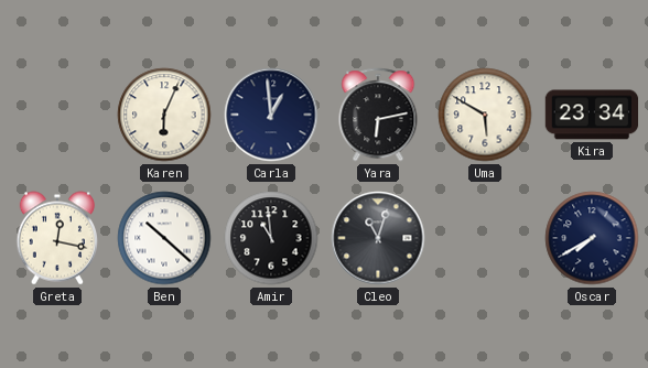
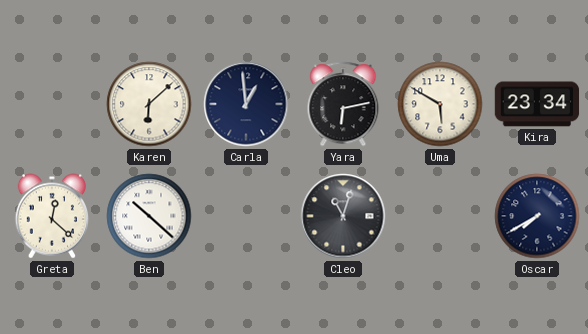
Karen: 6:04 -> 6:08 (149, 104)
Greta: 12:17 -> 12:22 (51, 216)
Amir: 10:59 -> none (271, 238)
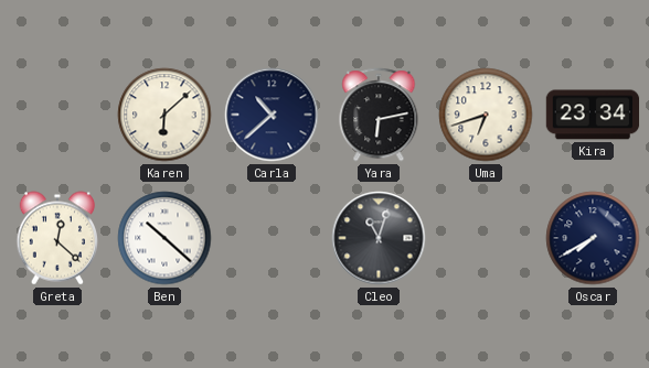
Carla: 12:59 -> 10:38 (272, 115)
Uma: 5:50 -> 6:42 (486, 115)
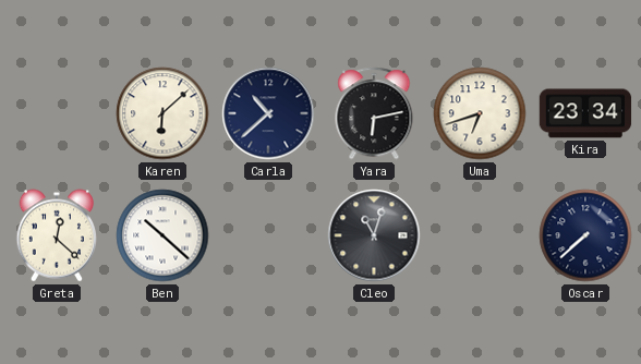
Oscar: 7:40 -> 7:38 (585, 235)
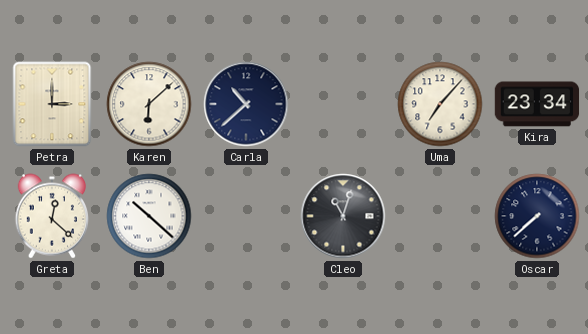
Petra: none -> 3:00 (52, 104)
Yara: 6:13 -> none (374, 113)
Uma: 6:42 -> 7:07 (440, 104)
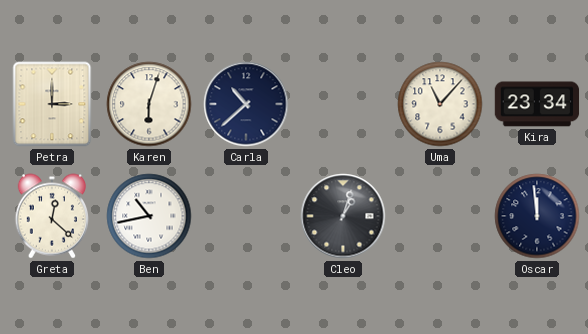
Karen: 6:08 -> 6:03 (149, 104)
Uma: 7:07 -> 11:07 (440, 104)
Ben: 10:22 -> 10:43 (149, 216)
Cleo: 11:03 -> 1:03 (343, 216)
Oscar: 7:38 -> 11:59 (537, 216)
